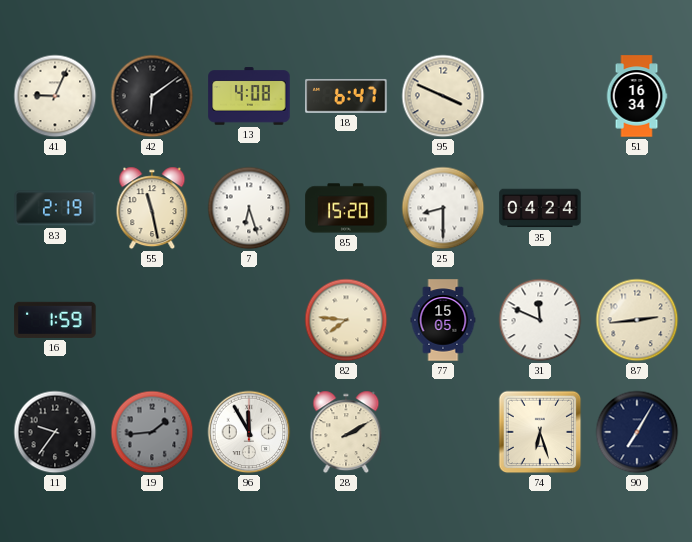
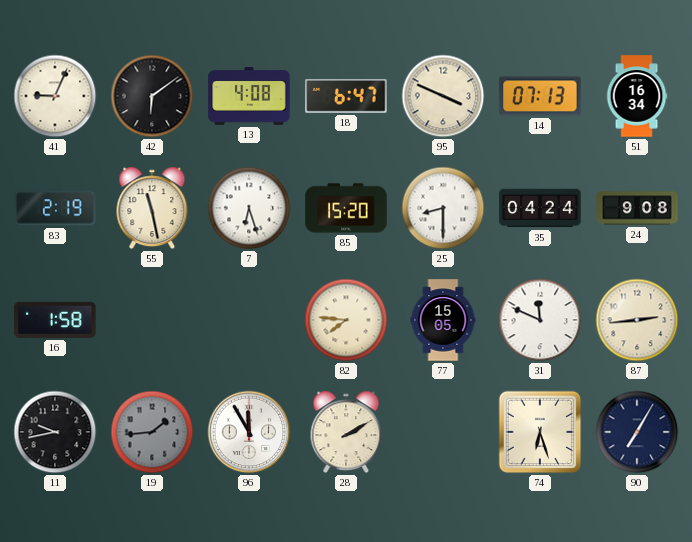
14: none -> 07:13 (540, 96)
24: none -> 9:08 (637, 208)
16: 1:59 -> 1:58 (55, 320)
11: 9:36 -> 9:43 (55, 432)
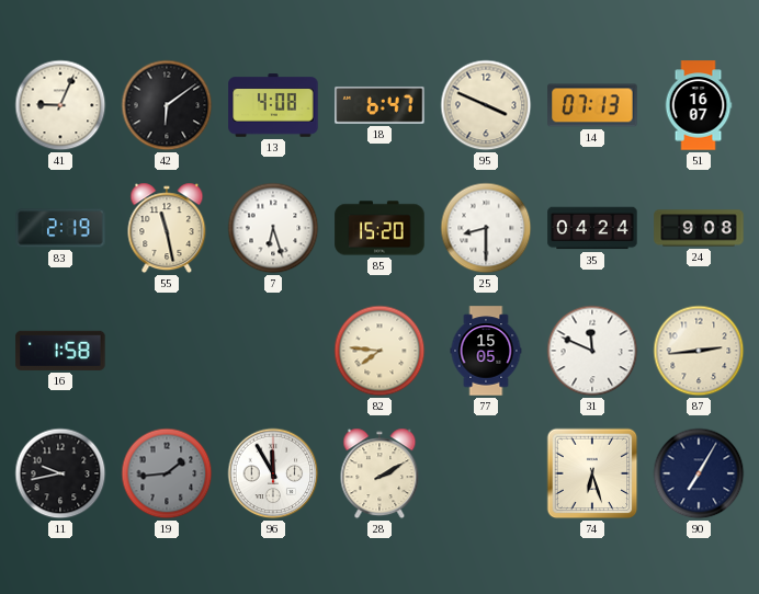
51: 16:34 -> 16:07 (699, 105)
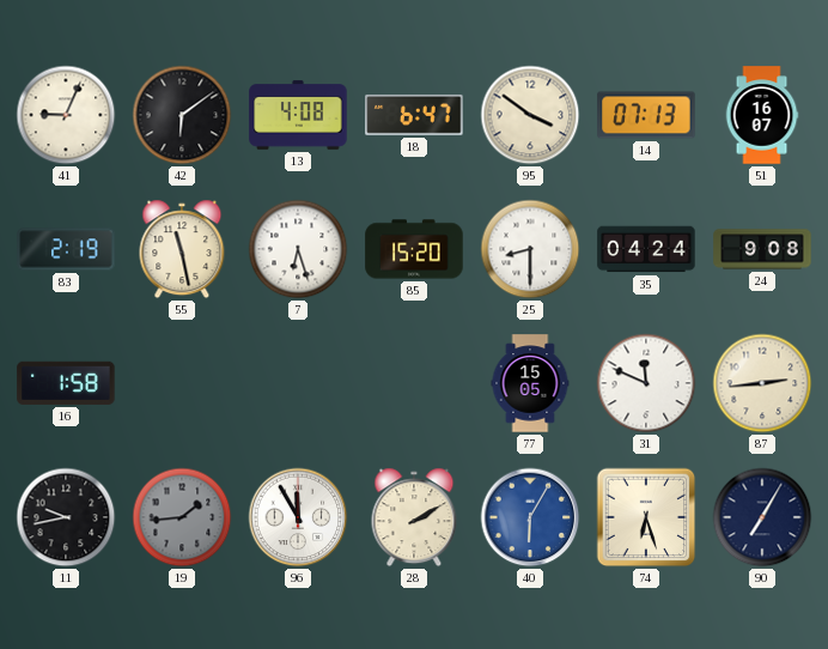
95: 3:49 -> 3:51 (530, 115)
82: 7:46 -> none (379, 351)
40: none -> 6:05 (530, 517)
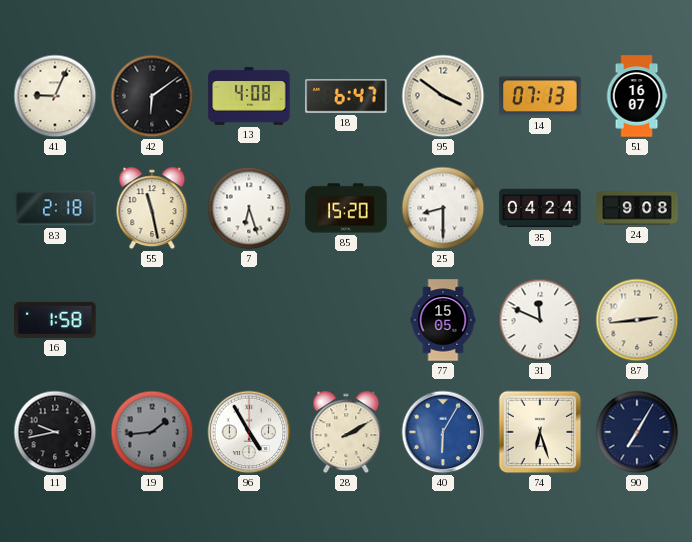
83: 2:19 -> 2:18 (55, 208)
96: 11:55 -> 4:55 (249, 432)
